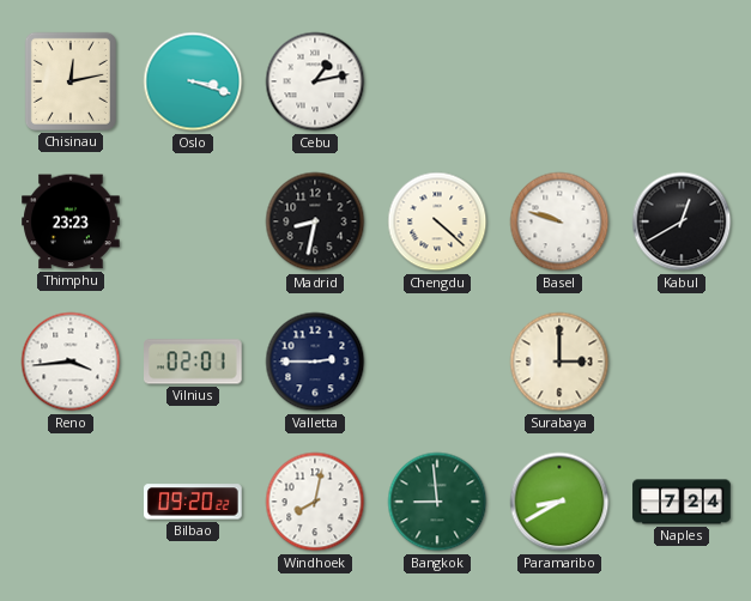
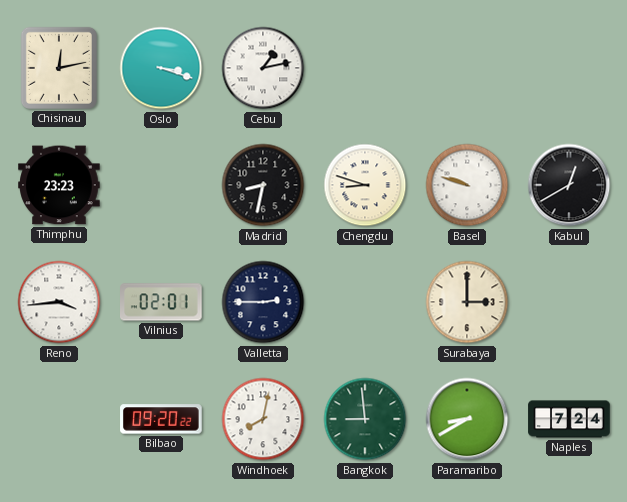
Chengdu: 4:22 -> 8:48 (365, 185)
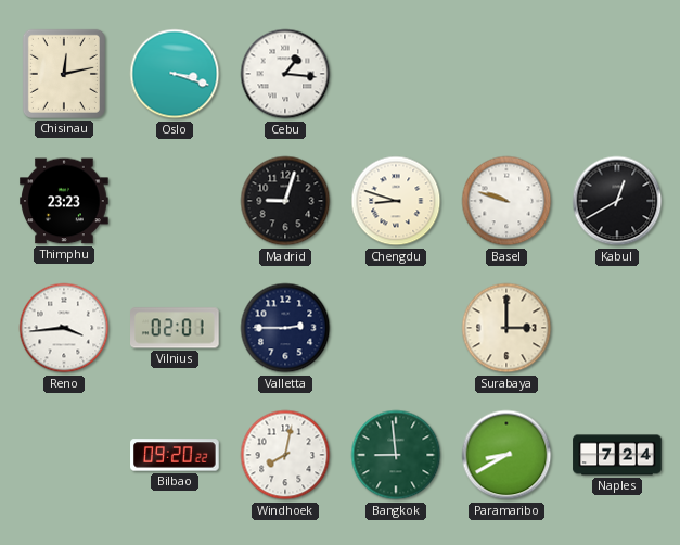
Cebu: 1:13 -> 1:16 (285, 74)
Madrid: 8:32 -> 9:03 (285, 201)
